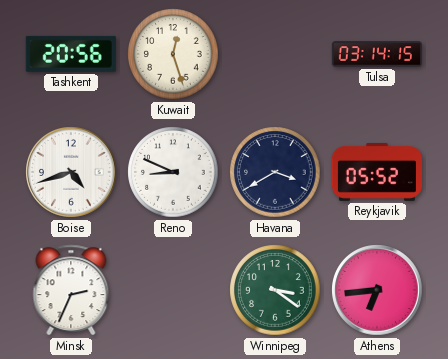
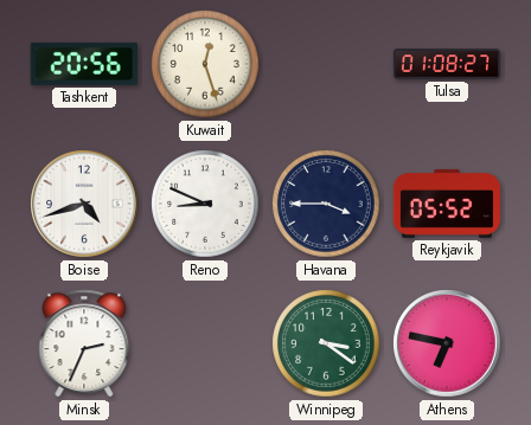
Tulsa: 03:14 -> 01:08 (447, 64)
Havana: 3:40 -> 3:45 (326, 204)
Athens: 6:44 -> 6:47 (447, 343)
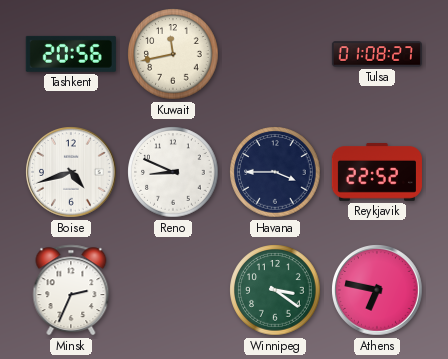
Kuwait: 12:27 -> 11:43 (173, 54)
Reykjavik: 05:52 -> 22:52 (377, 173)
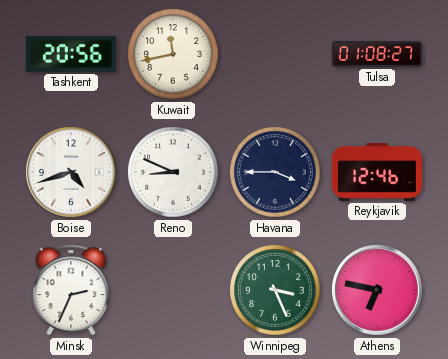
Reykjavik: 22:52 -> 12:46 (377, 173)
Winnipeg: 3:21 -> 3:26 (275, 290)
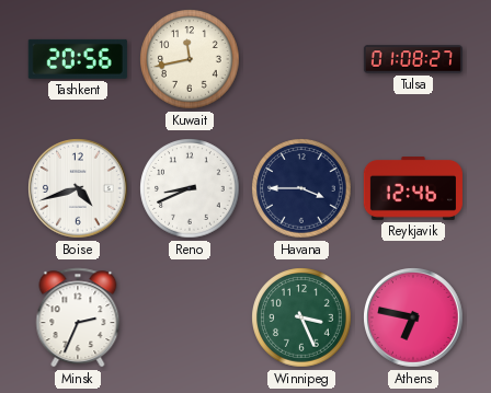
Reno: 8:49 -> 8:41 (190, 188)
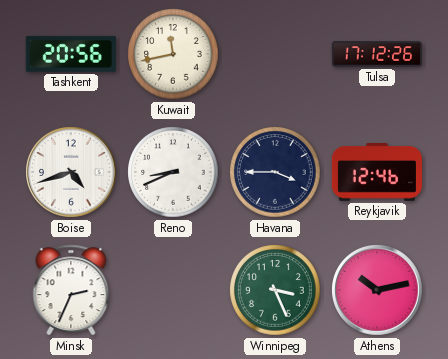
Tulsa: 01:08 -> 17:12 (377, 54)
Athens: 6:47 -> 10:13 (377, 290)
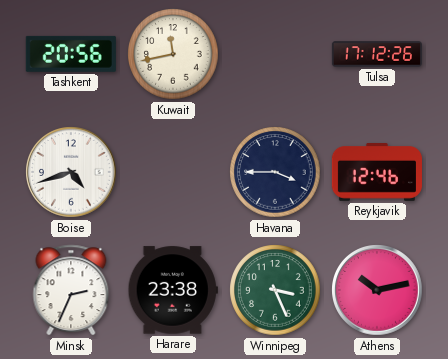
Reno: 8:41 -> none (173, 172)
Harare: none -> 23:38 (173, 290)
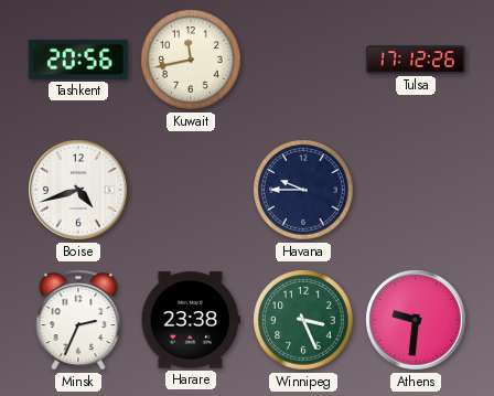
Havana: 3:45 -> 9:45 (303, 190)
Reykjavik: 12:46 -> none (377, 173)
Athens: 10:13 -> 9:31 (416, 320)
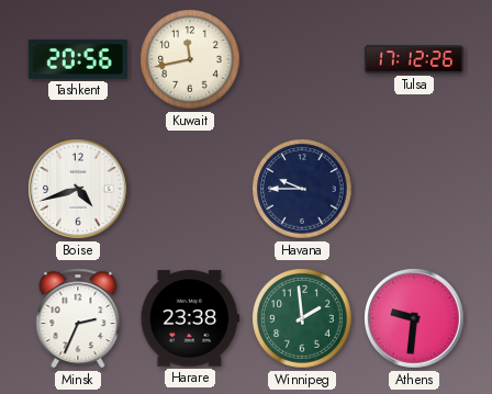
Winnipeg: 3:26 -> 1:59 (302, 318)
